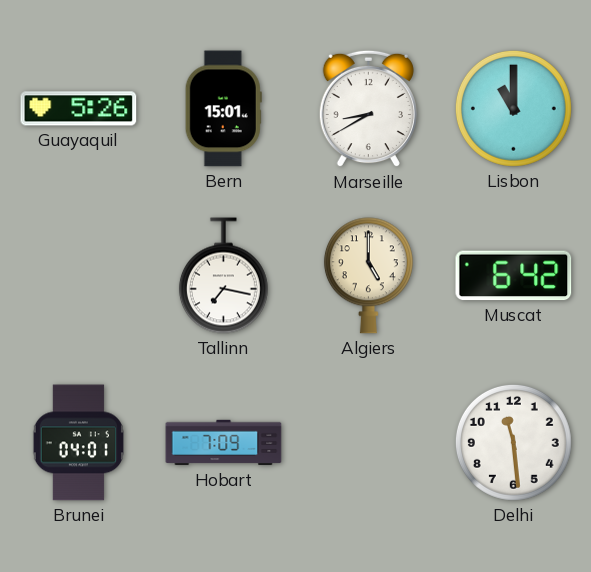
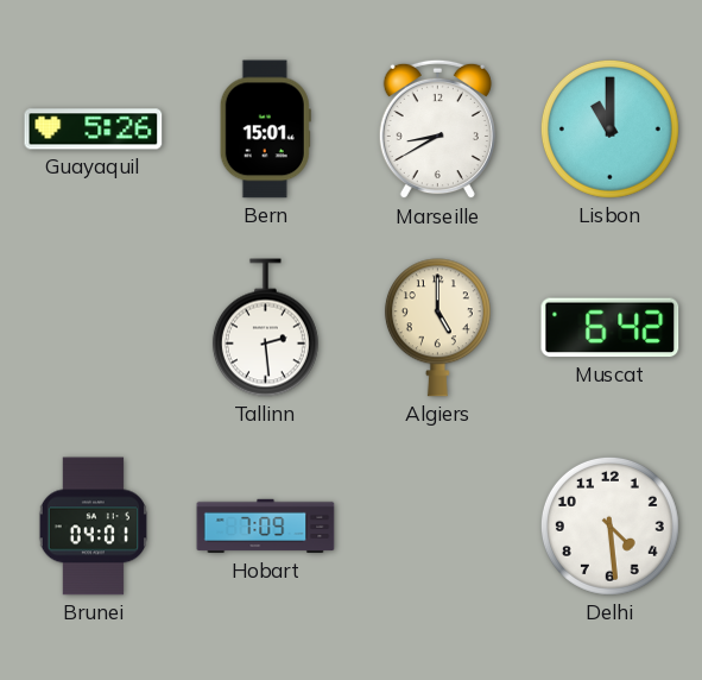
Tallinn: 7:17 -> 2:29 (265, 328)
Delhi: 11:29 -> 4:29 (609, 525)
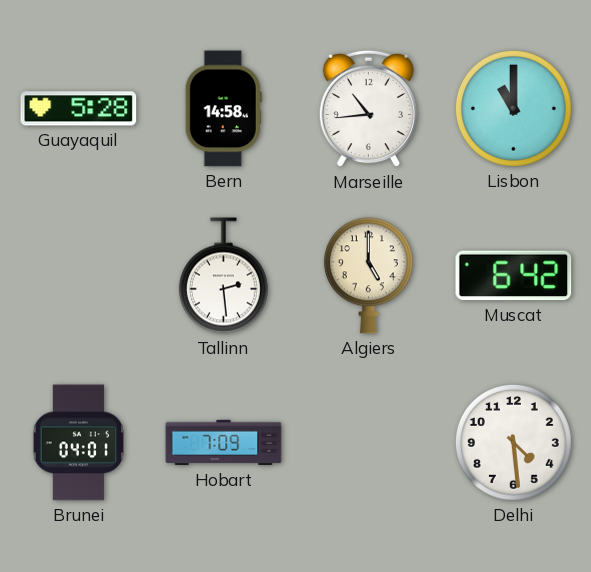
Guayaquil: 5:26 -> 5:28 (79, 109)
Bern: 15:01 -> 14:58 (223, 109)
Marseille: 8:40 -> 10:44 (368, 109)
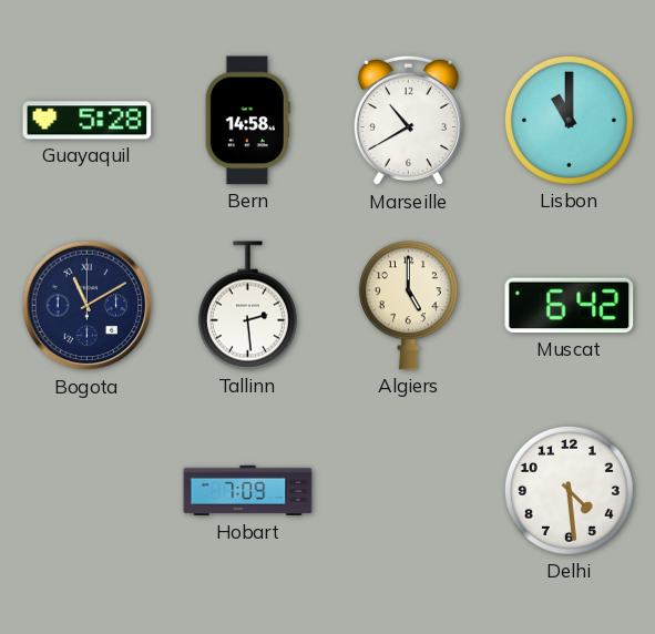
Marseille: 10:44 -> 10:40 (408, 121)
Bogota: none -> 11:10 (88, 306)
Brunei: 04:01 -> none (78, 443)
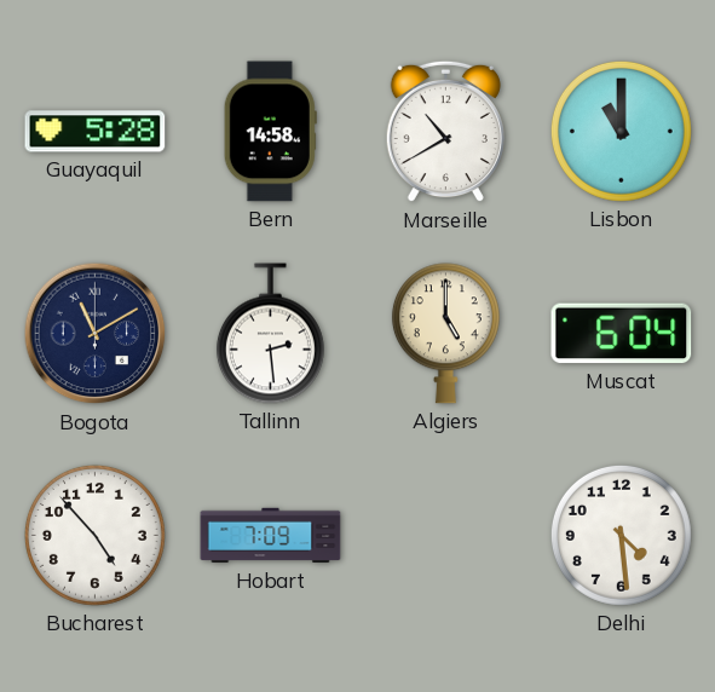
Muscat: 6:42 -> 6:04 (622, 334)
Bucharest: none -> 4:53 (94, 535)
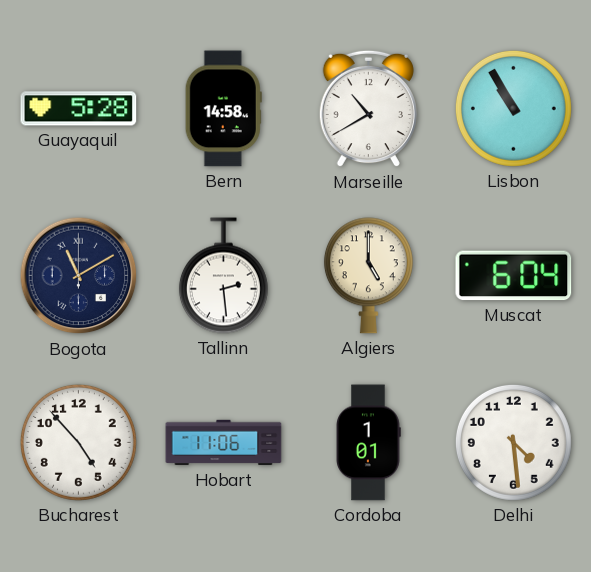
Lisbon: 11:00 -> 10:55 (513, 108)
Hobart: 7:09 -> 11:06 (224, 443)
Cordoba: none -> 1:01 (368, 443)
